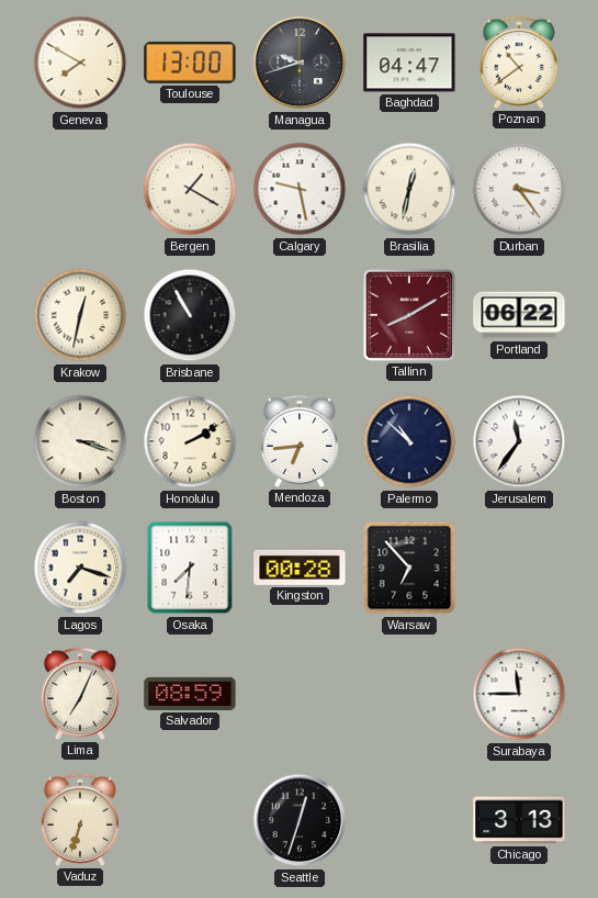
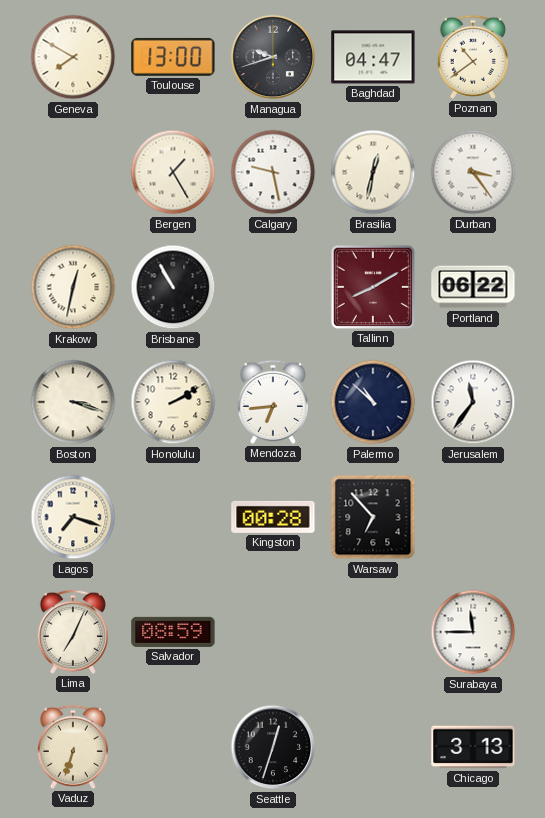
Bergen: 1:20 -> 1:25 (173, 172)
Osaka: 7:31 -> none (190, 568)
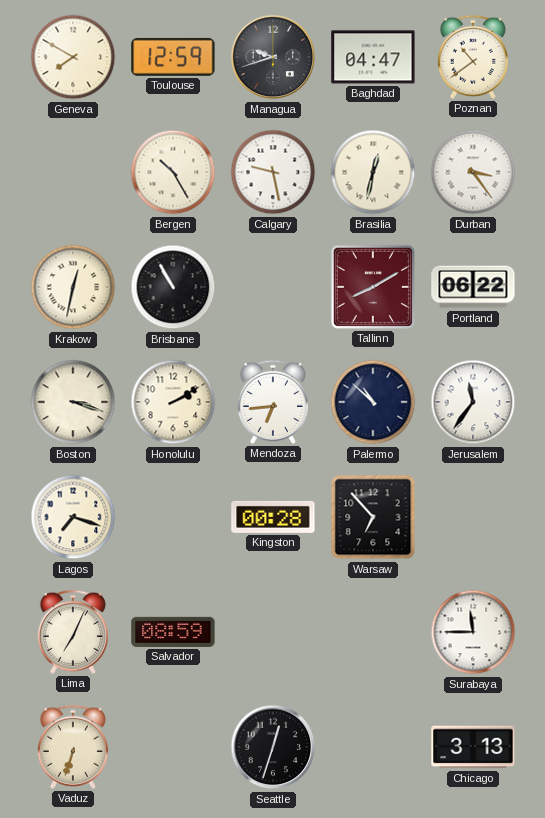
Toulouse: 13:00 -> 12:59 (173, 57)
Bergen: 1:25 -> 10:25 (173, 172)
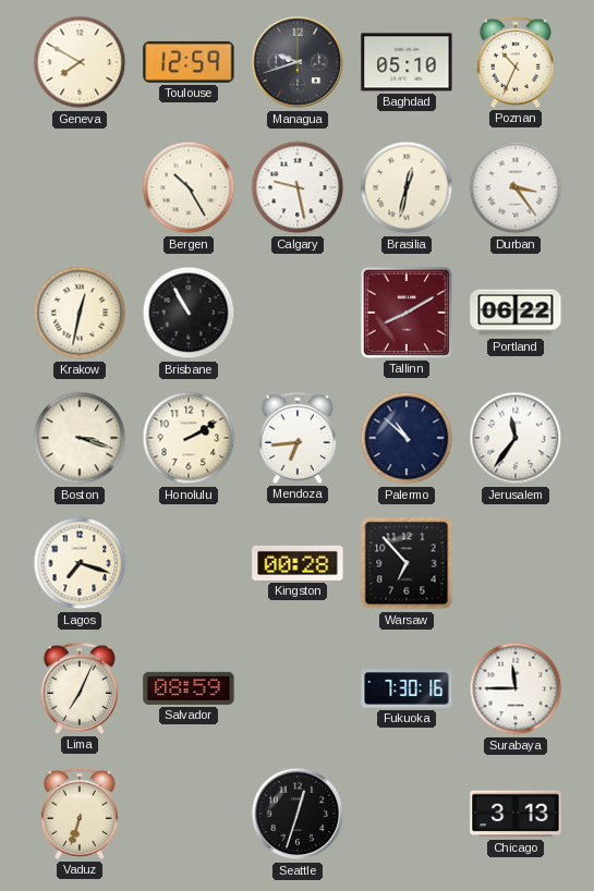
Baghdad: 04:47 -> 05:10 (407, 62)
Poznan: 10:39 -> 10:34 (516, 62)
Fukuoka: none -> 7:30 (407, 688)
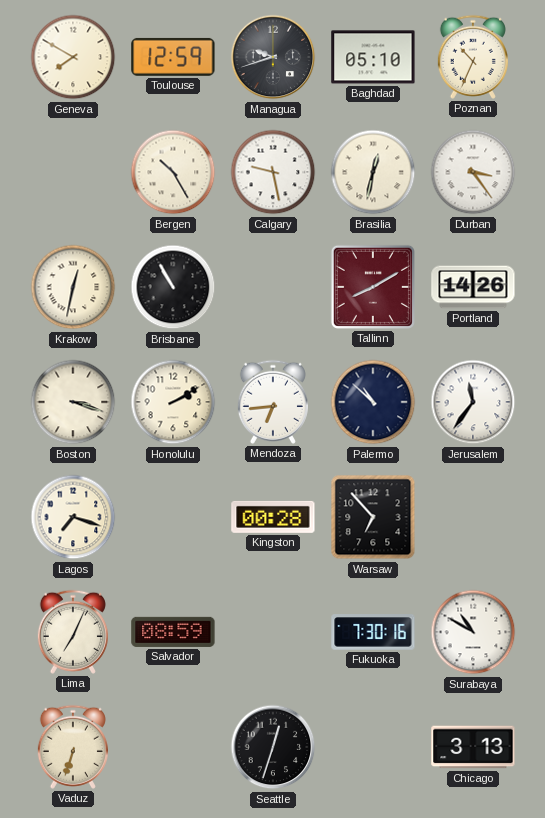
Portland: 06:22 -> 14:26 (473, 287)
Surabaya: 11:45 -> 10:50 (473, 632)
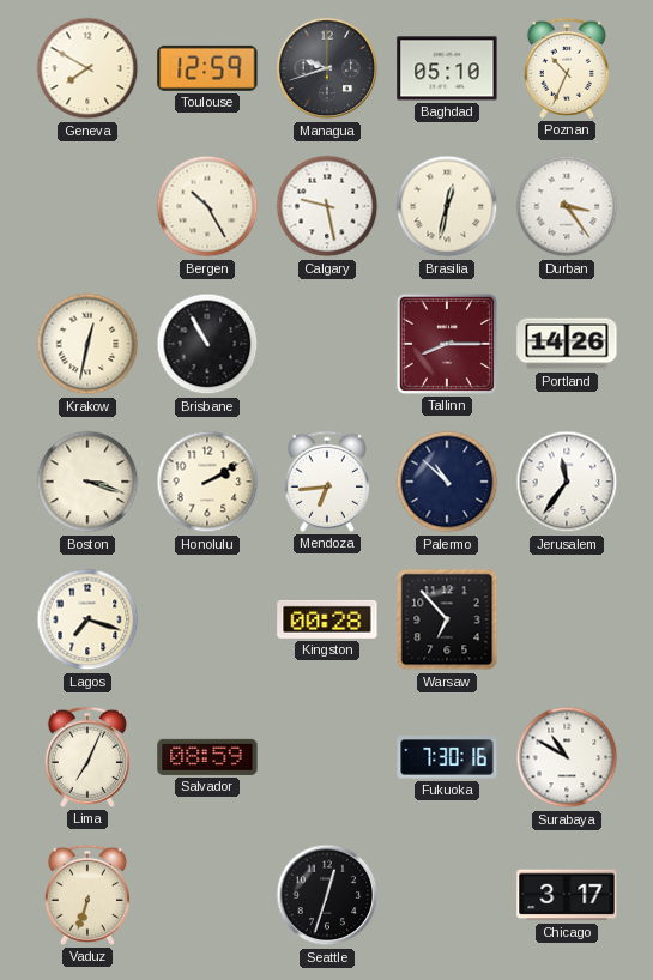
Tallinn: 8:10 -> 8:15 (447, 344)
Chicago: 3:13 -> 3:17 (567, 895)
